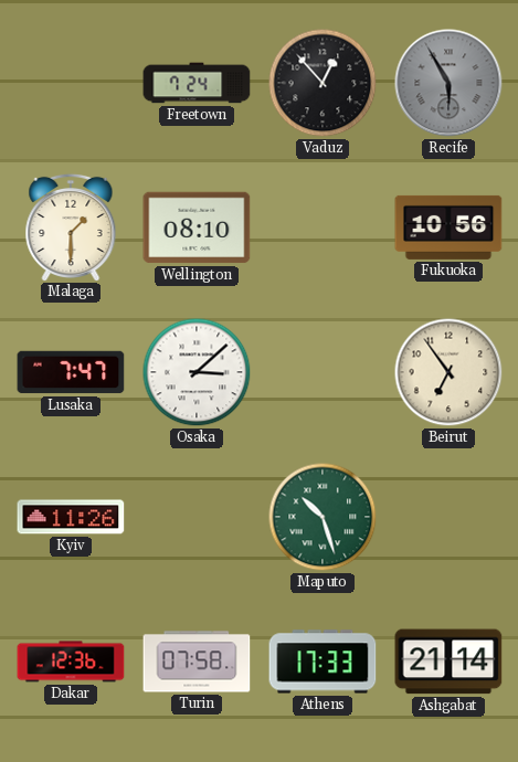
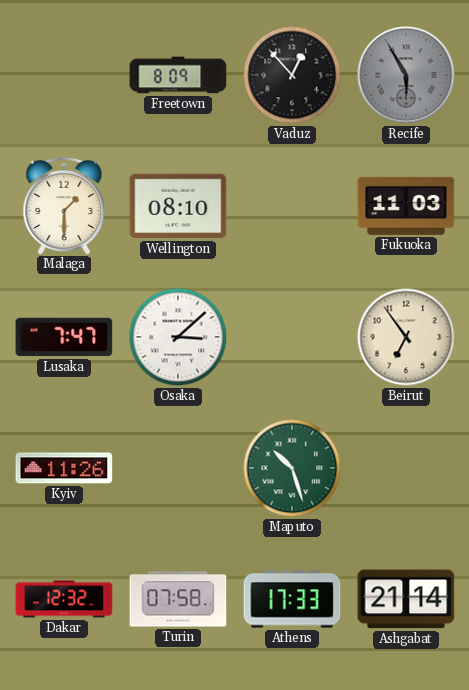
Freetown: 7:24 -> 8:09 (178, 75)
Fukuoka: 10:56 -> 11:03 (406, 206)
Dakar: 12:36 -> 12:32 (64, 599)
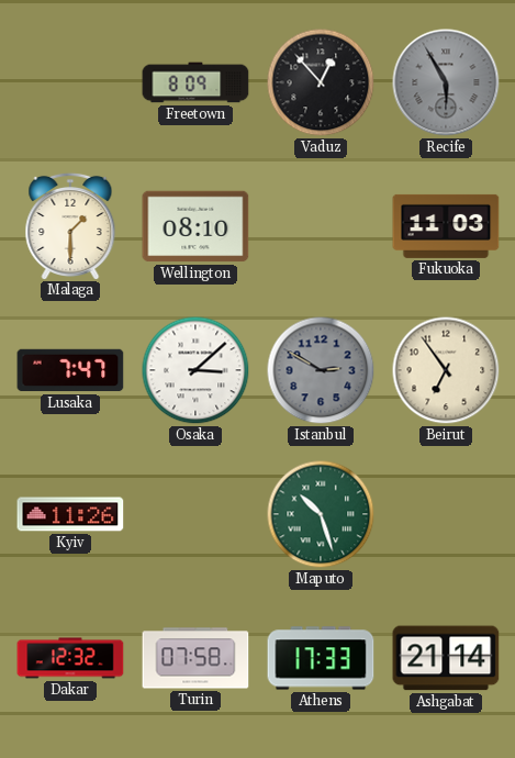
Istanbul: none -> 2:50 (321, 370)
